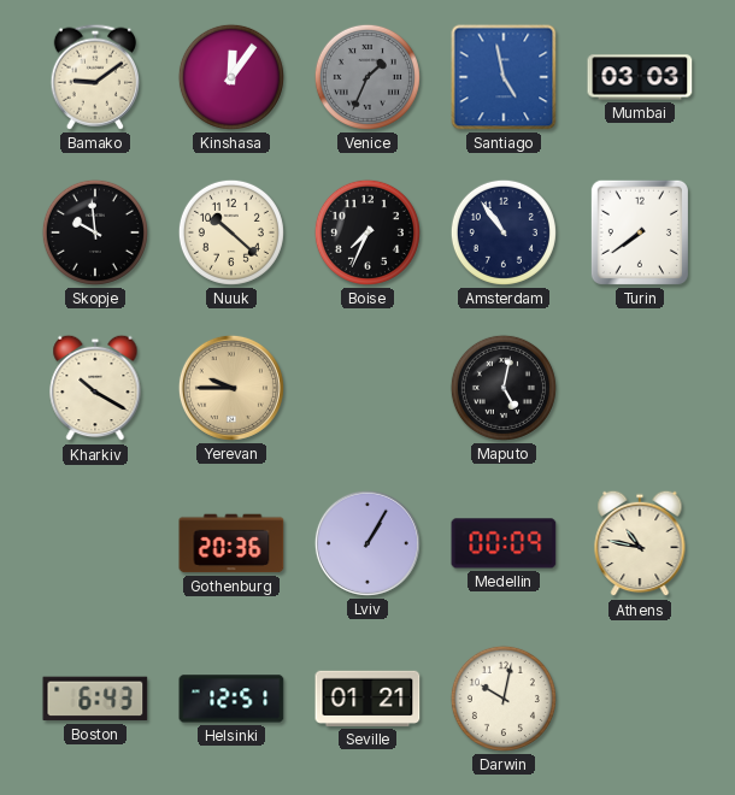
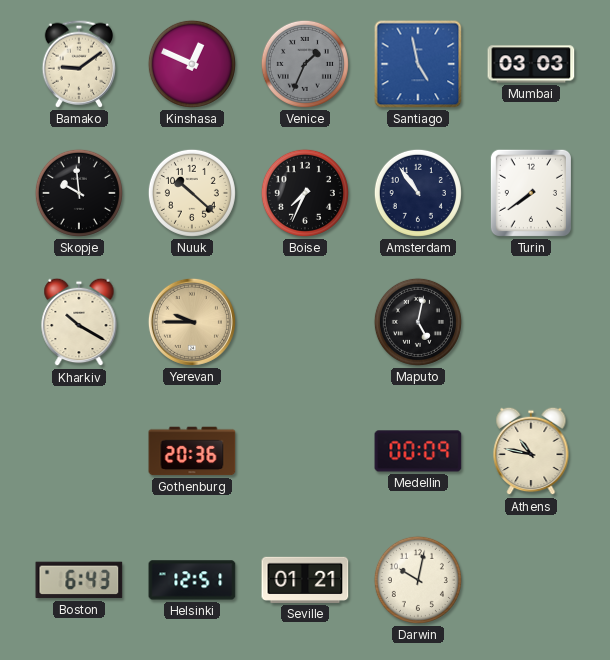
Kinshasa: 12:06 -> 12:49 (192, 64)
Lviv: 1:05 -> none (367, 543)
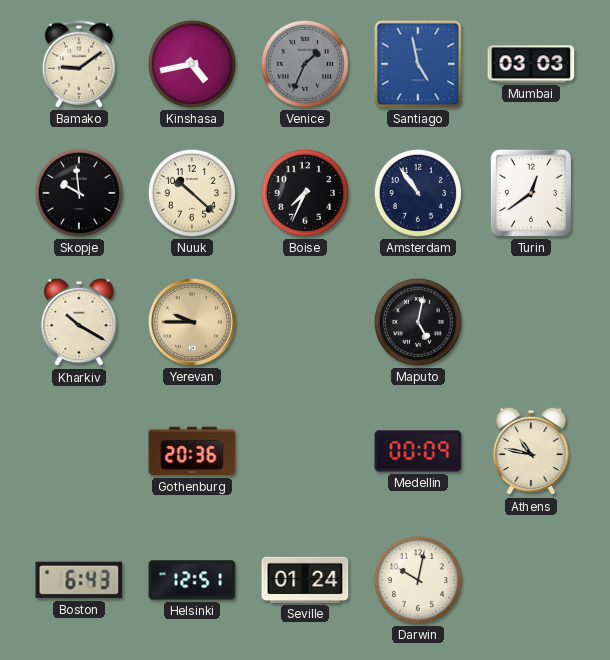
Kinshasa: 12:49 -> 4:43 (192, 64)
Turin: 7:39 -> 12:39 (531, 193)
Seville: 01:21 -> 01:24 (305, 580)
